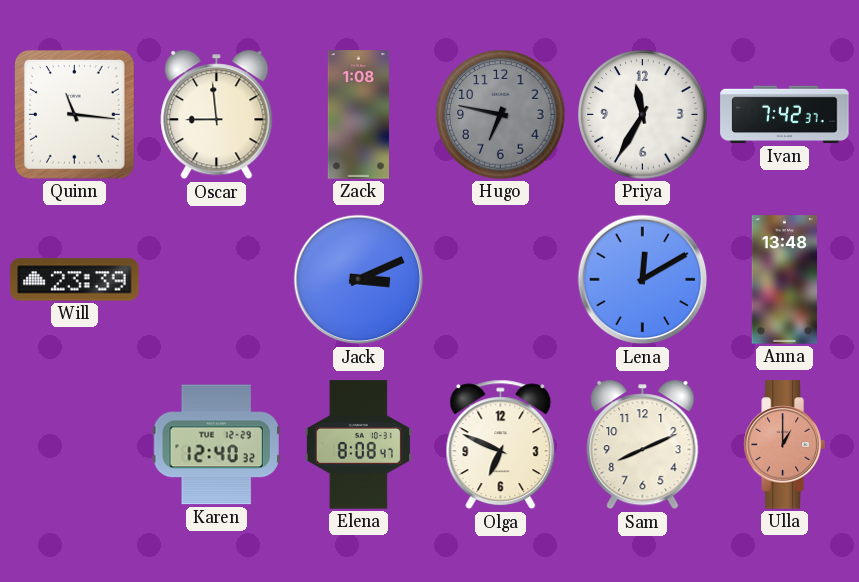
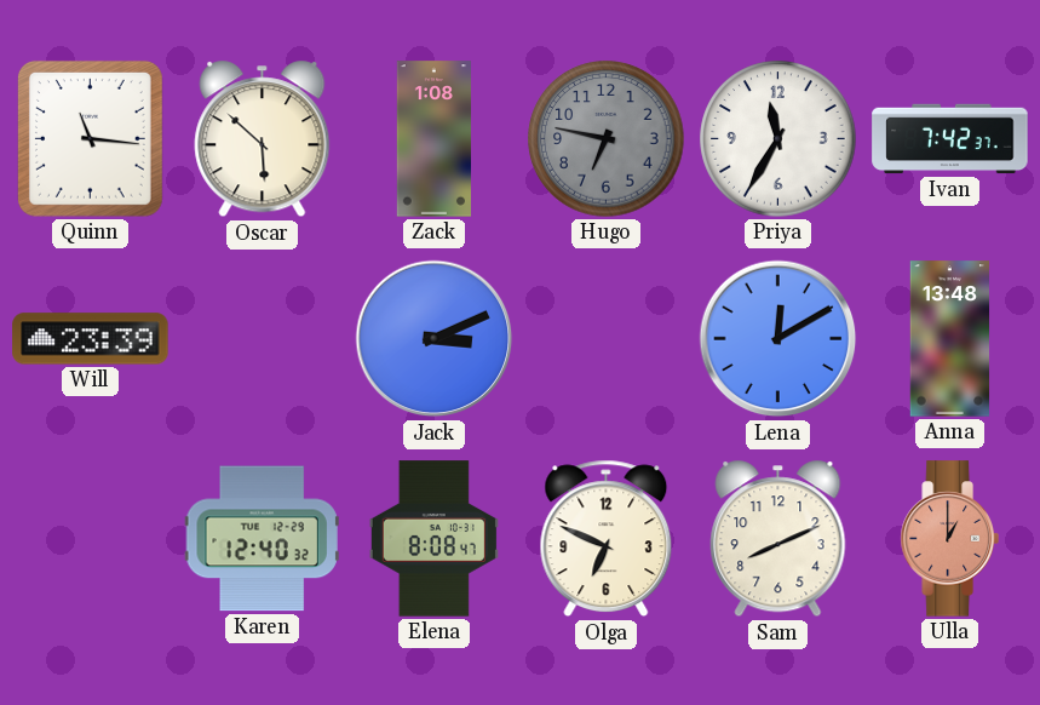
Oscar: 8:59 -> 5:52 (263, 139)
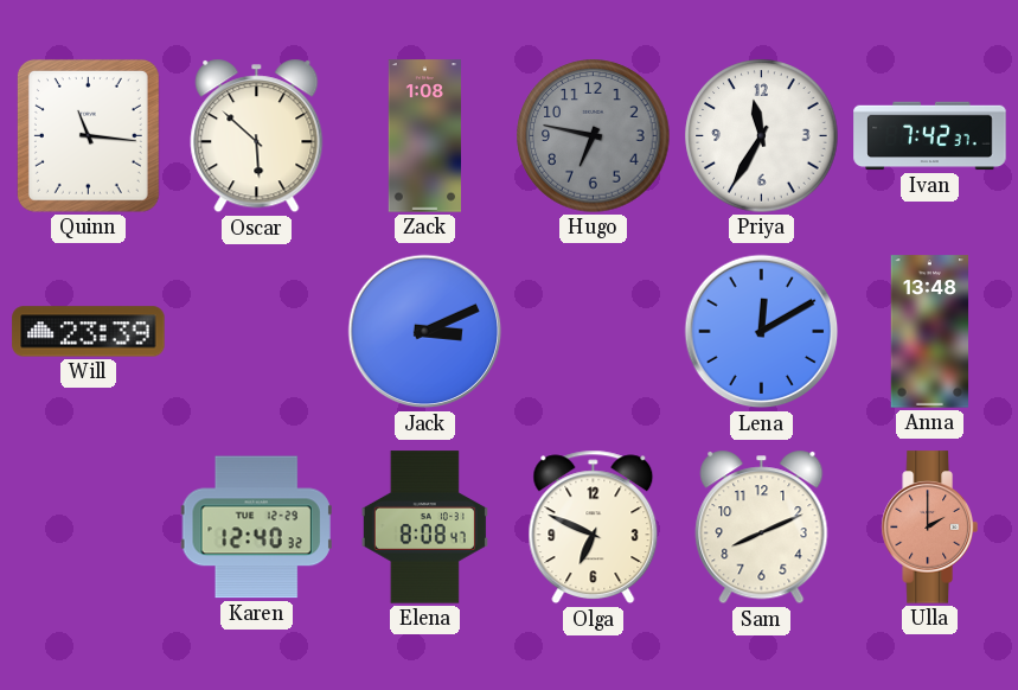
Ulla: 1:00 -> 2:00 (929, 528)
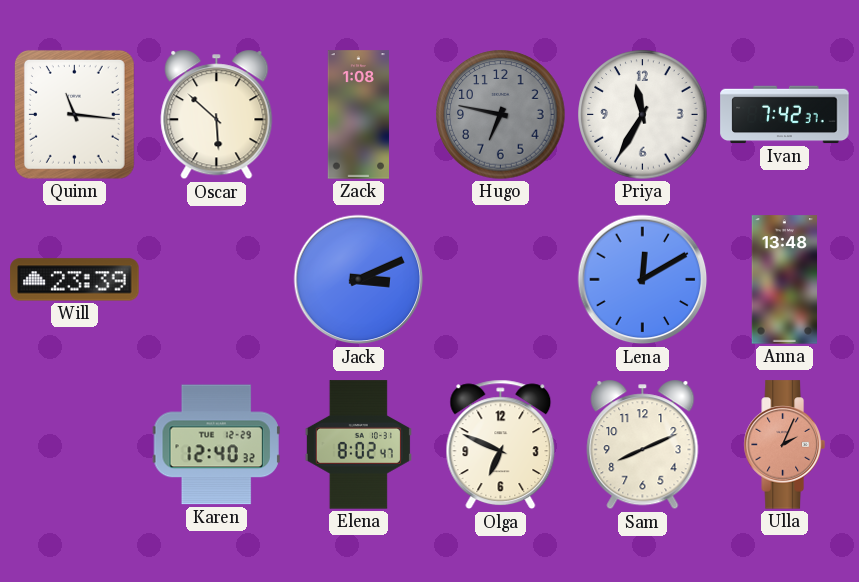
Elena: 8:08 -> 8:02 (358, 445)
Ulla: 2:00 -> 2:04 (784, 445)
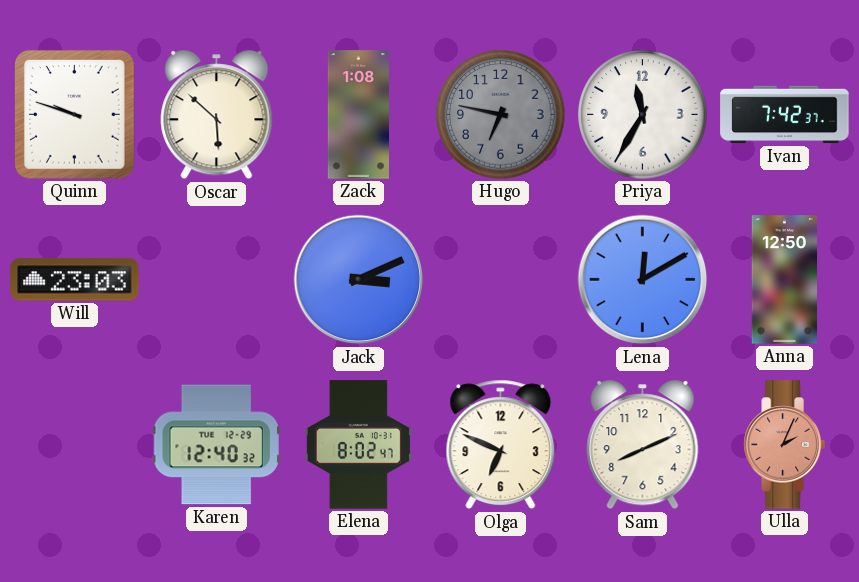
Quinn: 11:16 -> 9:48 (74, 114)
Will: 23:39 -> 23:03 (75, 280)
Anna: 13:48 -> 12:50 (785, 280)
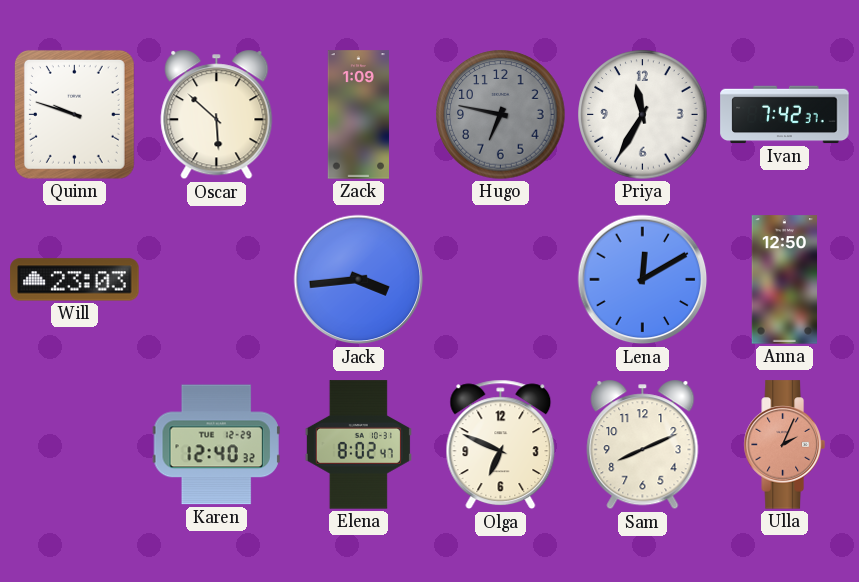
Zack: 1:08 -> 1:09 (358, 115)
Jack: 3:11 -> 3:44 (359, 280)
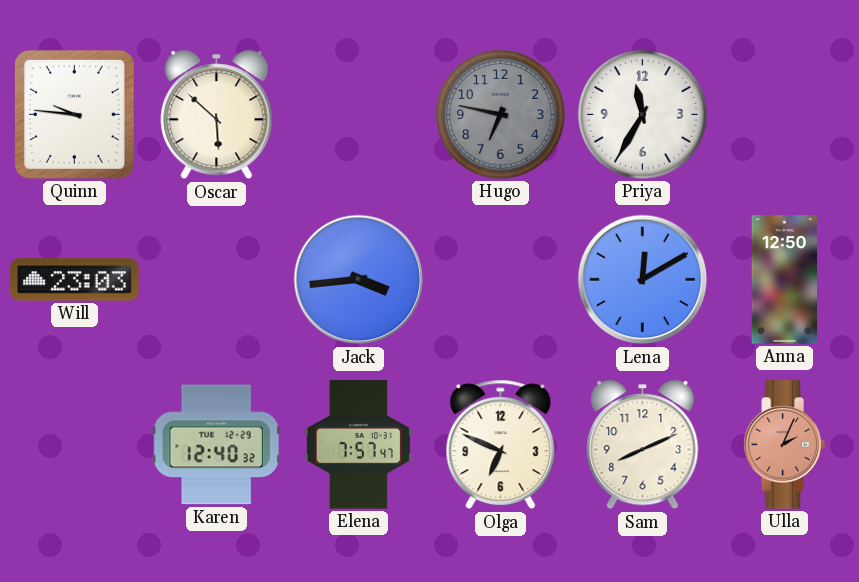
Quinn: 9:48 -> 9:46 (74, 114)
Zack: 1:09 -> none (358, 115)
Ivan: 7:42 -> none (785, 115)
Elena: 8:02 -> 7:57 (358, 445)
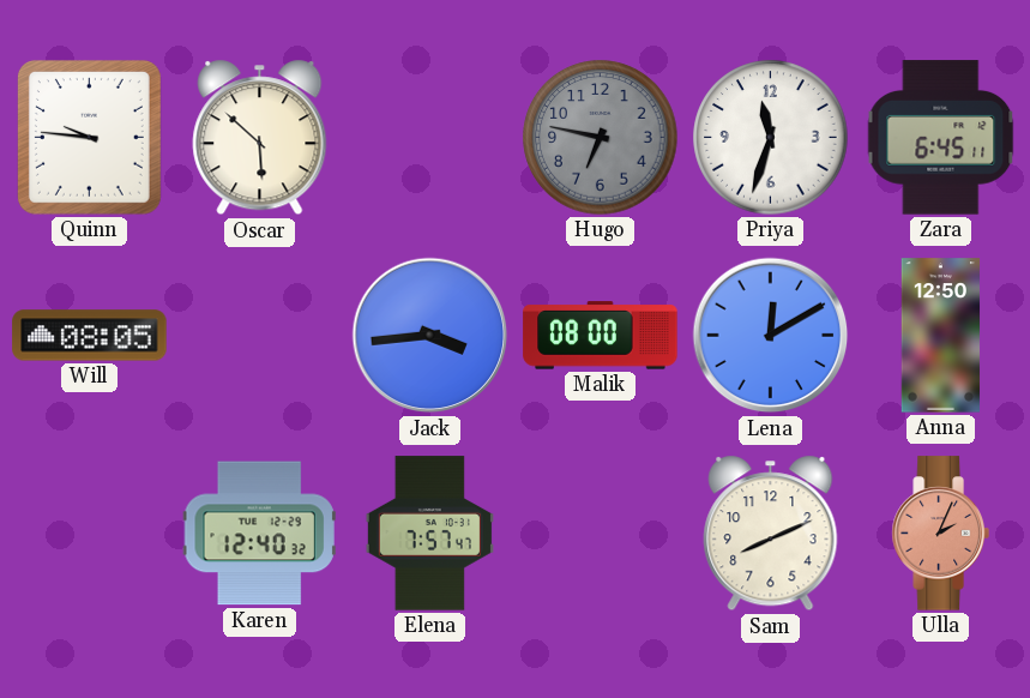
Priya: 11:35 -> 11:33 (771, 138)
Zara: none -> 6:45 (941, 138)
Will: 23:03 -> 08:05 (90, 336)
Malik: none -> 08:00 (601, 336)
Olga: 6:49 -> none (501, 445)
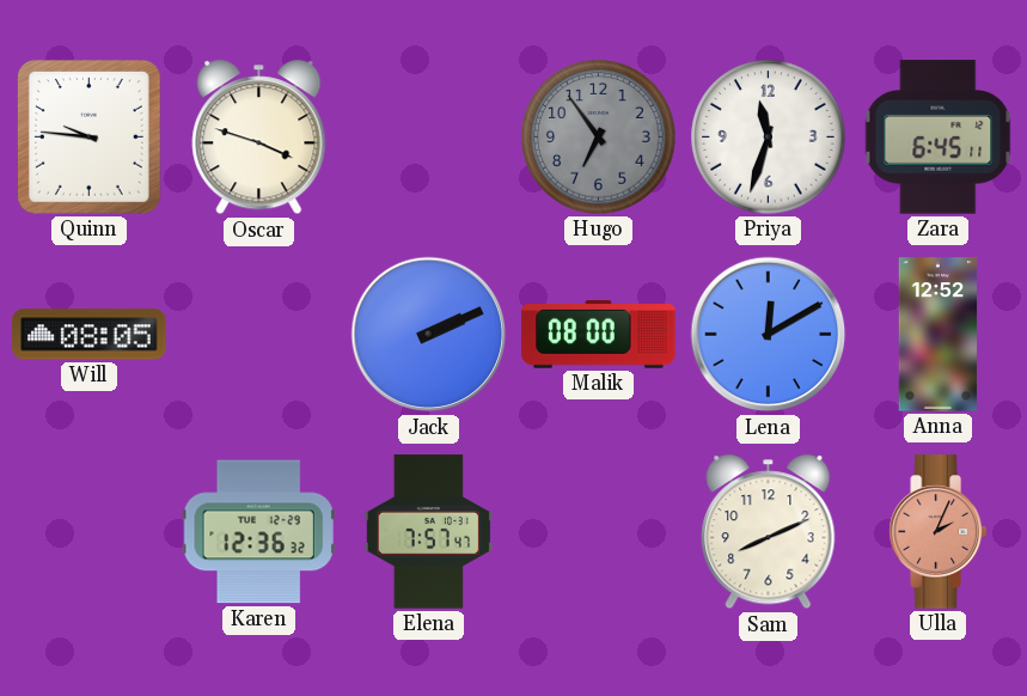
Oscar: 5:52 -> 3:48 (259, 138)
Hugo: 6:47 -> 6:54 (599, 138)
Jack: 3:44 -> 2:11 (429, 335)
Anna: 12:50 -> 12:52 (939, 335)
Karen: 12:40 -> 12:36 (258, 532)
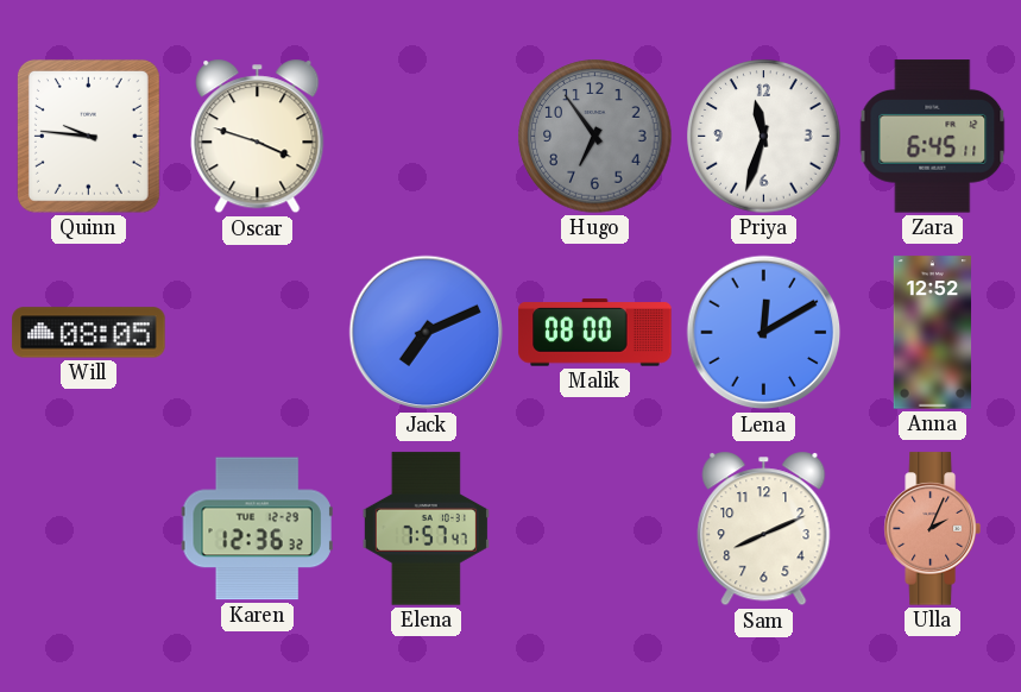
Jack: 2:11 -> 7:11 (427, 333)
